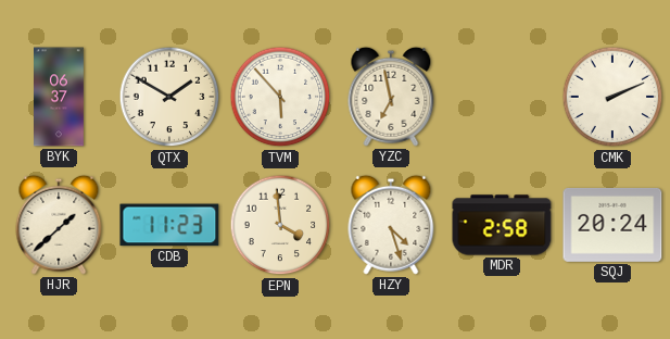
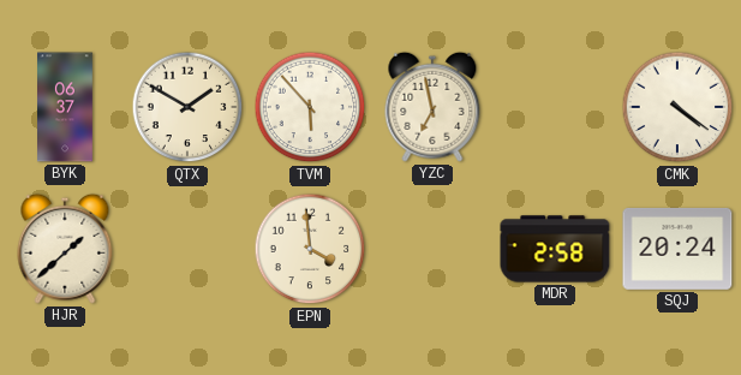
CMK: 2:11 -> 4:21 (677, 107)
CDB: 11:23 -> none (169, 225)
HZY: 4:27 -> none (391, 225)
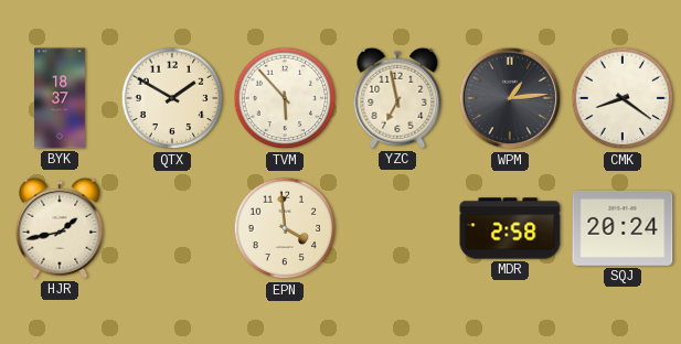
BYK: 06:37 -> 18:37 (61, 98)
WPM: none -> 1:14 (510, 98)
CMK: 4:21 -> 8:21 (623, 98)
HJR: 1:38 -> 1:43 (60, 228)
